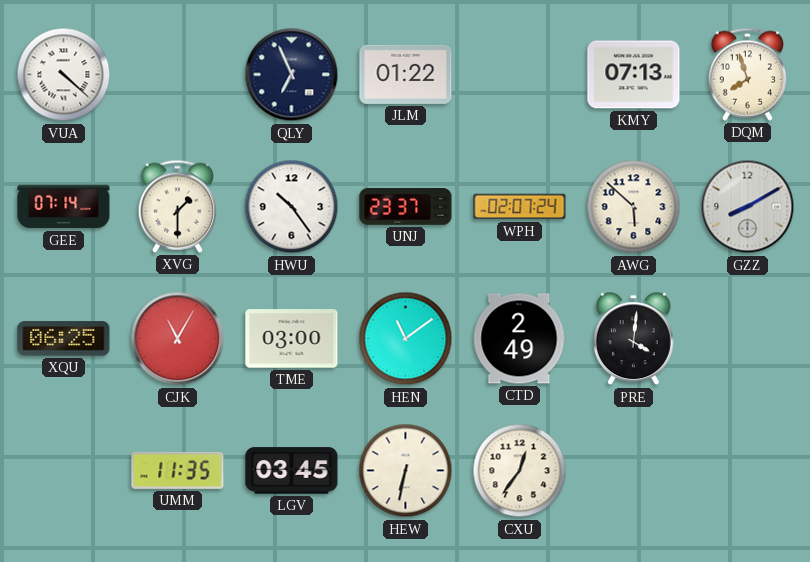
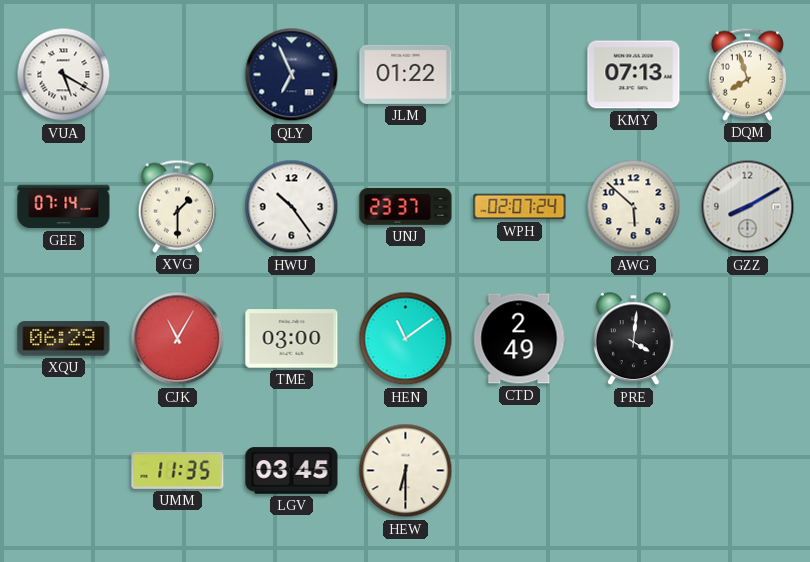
VUA: 4:22 -> 5:20 (64, 75)
XQU: 06:25 -> 06:29 (64, 339)
HEW: 6:32 -> 6:30 (406, 471)
CXU: 12:36 -> none (520, 471)
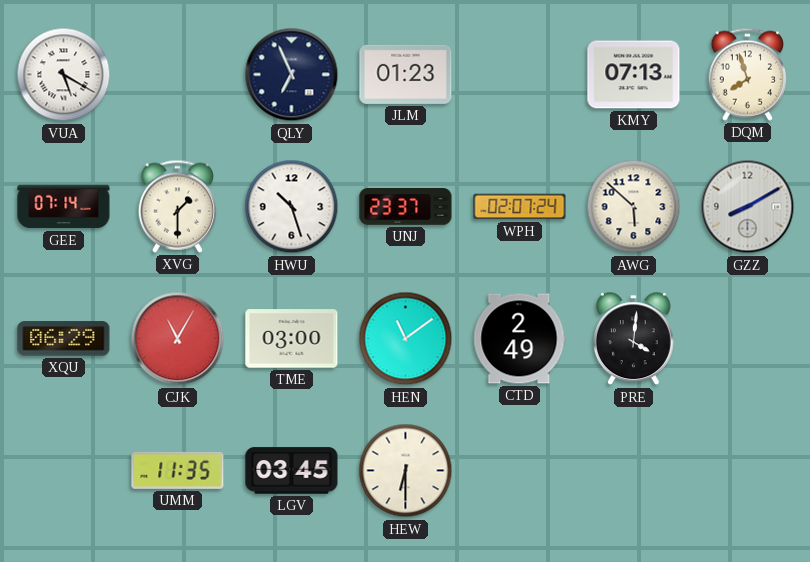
JLM: 01:22 -> 01:23 (406, 74)
HWU: 10:24 -> 10:27 (292, 207)
